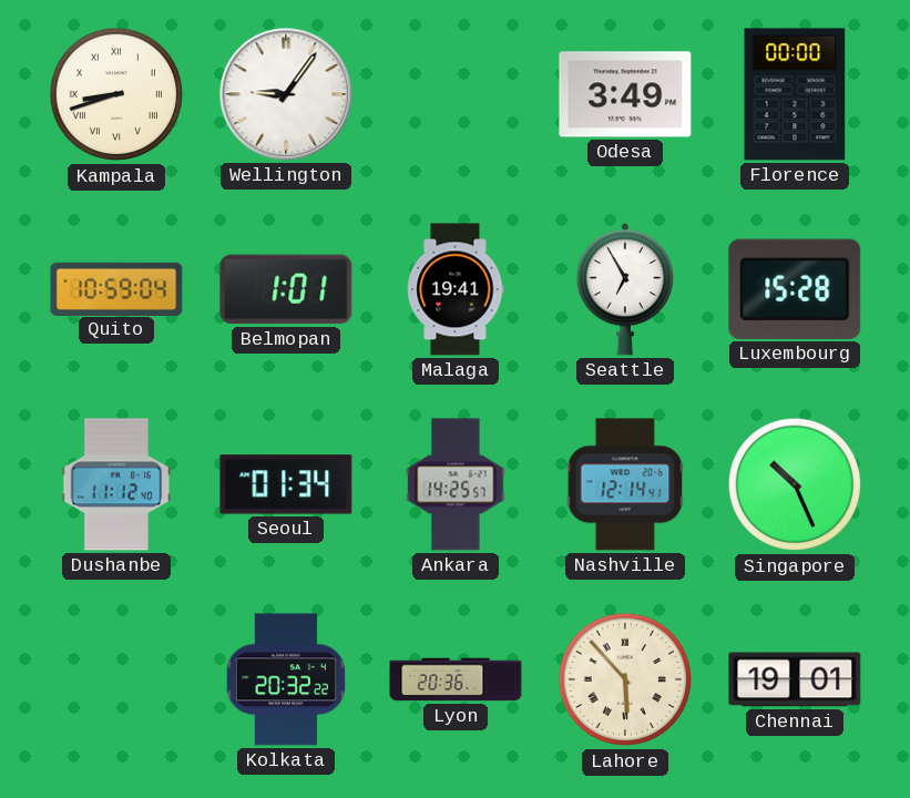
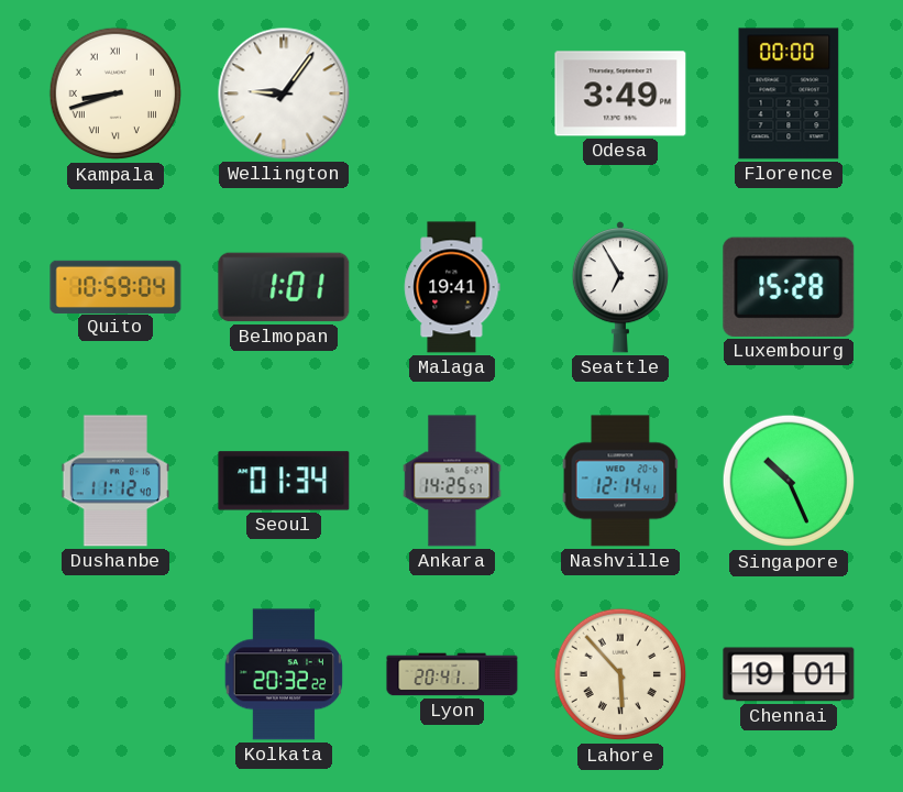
Lyon: 20:36 -> 20:41 (452, 674)
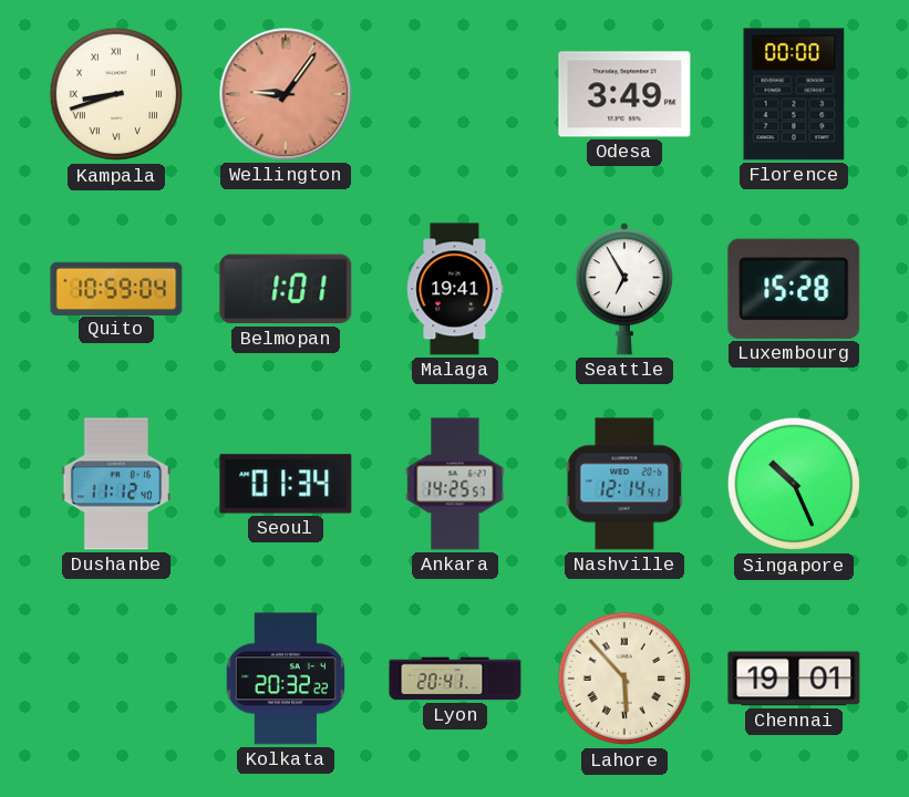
Wellington dial: white -> salmon (286, 94)
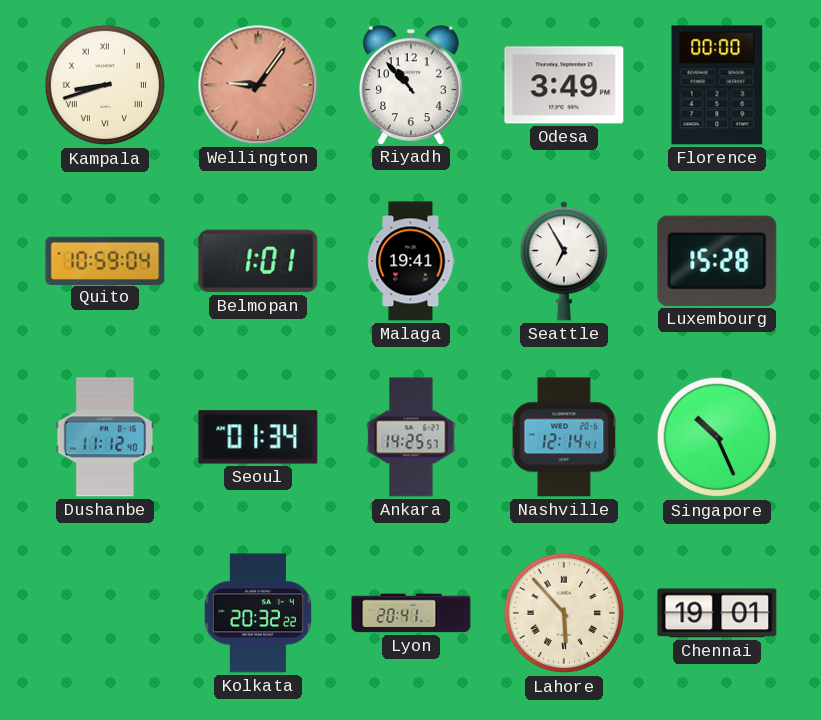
Riyadh: none -> 10:53 (411, 85)
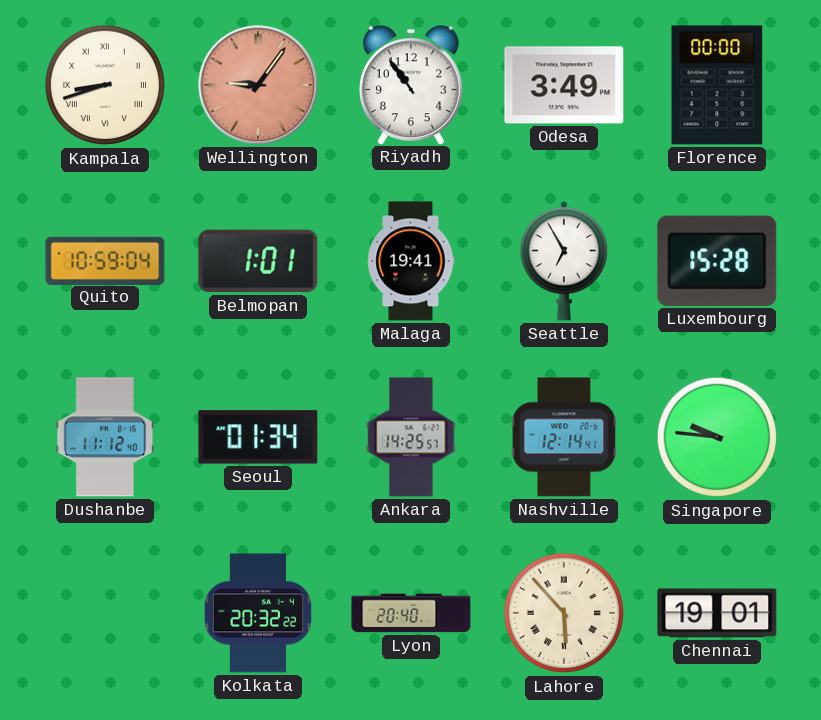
Riyadh: 10:53 -> 10:54 (411, 85)
Singapore: 10:26 -> 9:46 (717, 437)
Lyon: 20:41 -> 20:40 (411, 613)
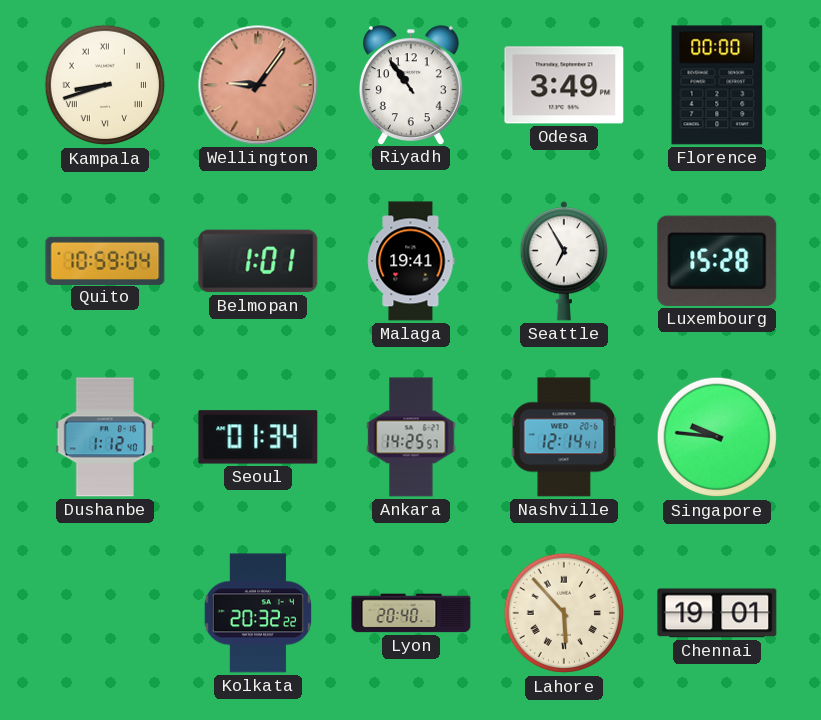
Dushanbe: 11:12 -> 1:12 (105, 437)
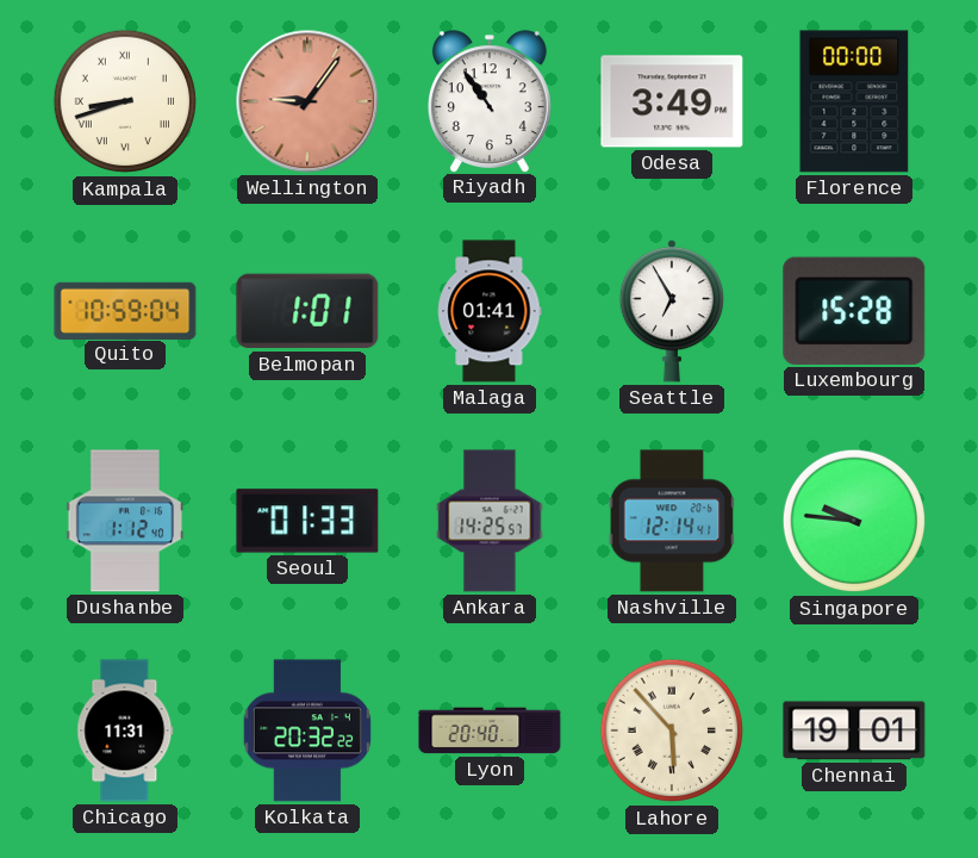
Malaga: 19:41 -> 01:41 (490, 311)
Seoul: 01:34 -> 01:33 (307, 521)
Chicago: none -> 11:31 (125, 730)
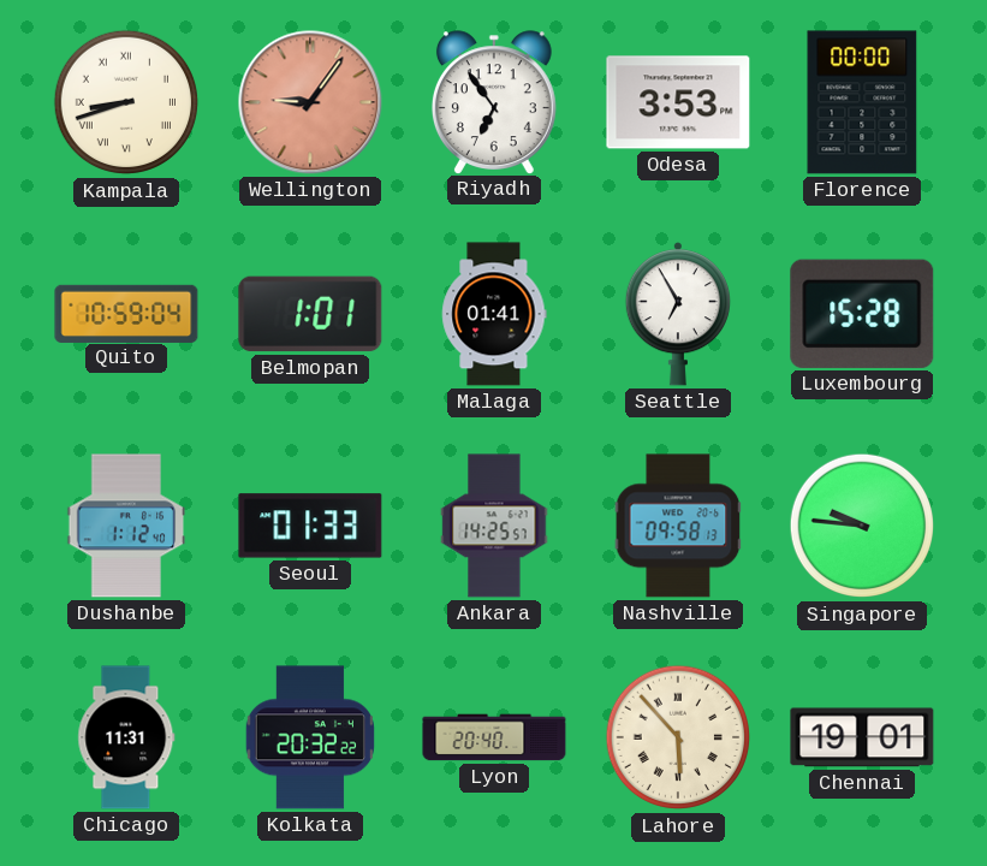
Riyadh: 10:54 -> 6:54 (494, 102)
Odesa: 3:49 -> 3:53 (678, 102)
Nashville: 12:14 -> 09:58 (678, 526)
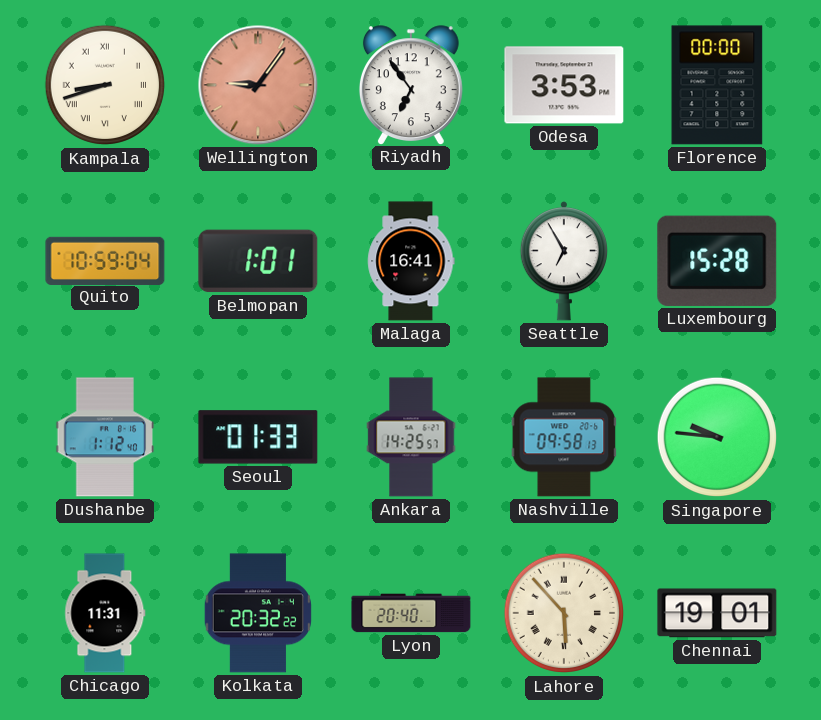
Malaga: 01:41 -> 16:41 (411, 261)
